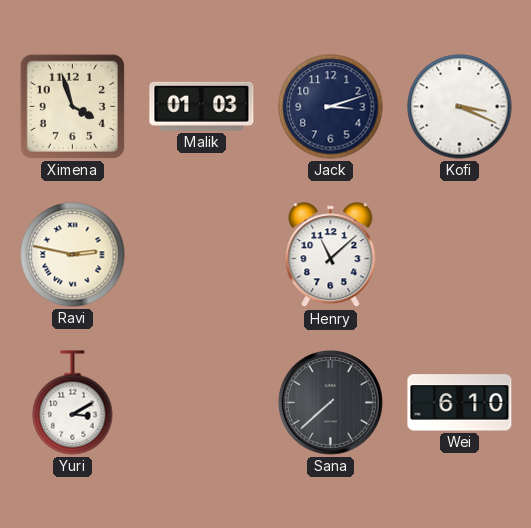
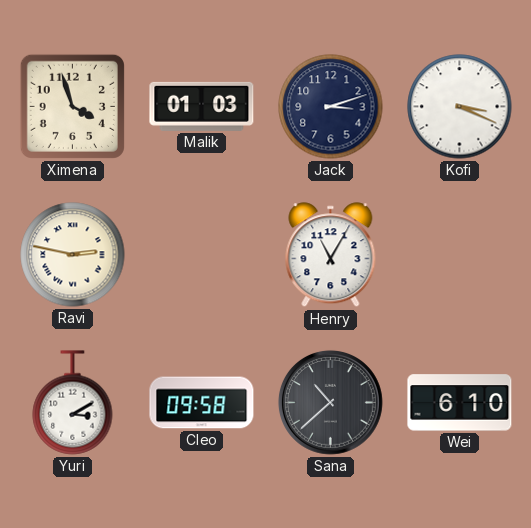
Henry: 11:08 -> 11:05 (331, 255)
Cleo: none -> 09:58 (202, 403)
Sana: 7:38 -> 10:38 (331, 403)
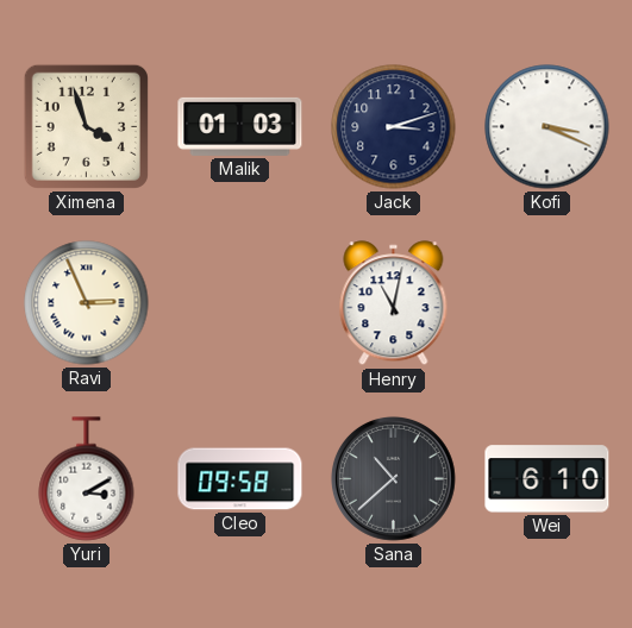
Ravi: 2:47 -> 2:56 (87, 303)
Henry: 11:05 -> 11:02 (394, 303)
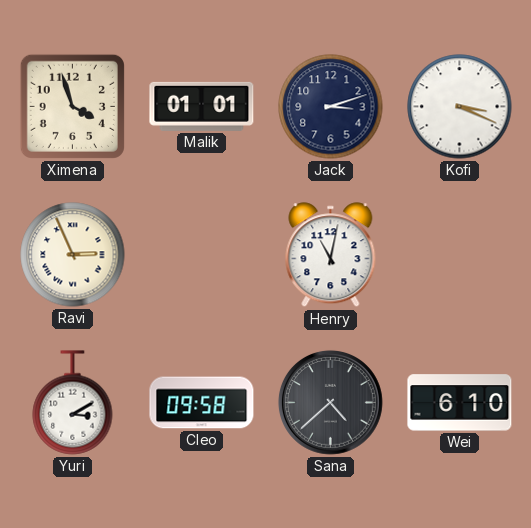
Malik: 01:03 -> 01:01 (202, 106)
Sana: 10:38 -> 4:38 (331, 403)
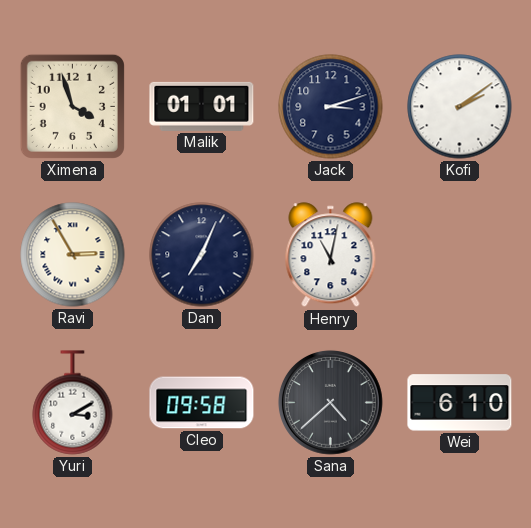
Kofi: 3:19 -> 2:09 (460, 107)
Ravi: 2:56 -> 2:55 (73, 255)
Dan: none -> 7:04 (202, 255)
